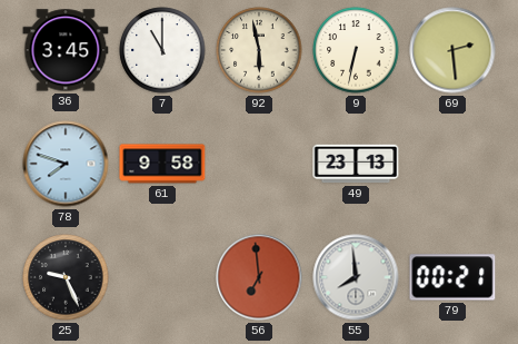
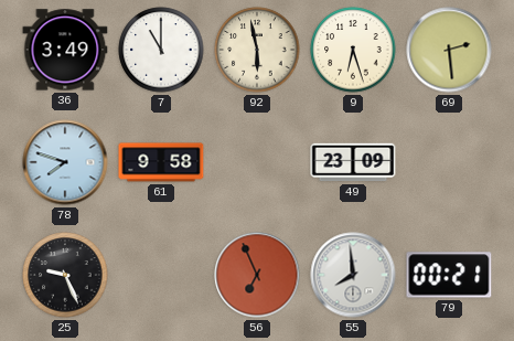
36: 3:45 -> 3:49 (65, 50)
9: 6:32 -> 6:27 (353, 50)
49: 23:13 -> 23:09 (353, 162)
56: 6:59 -> 6:56 (257, 275)
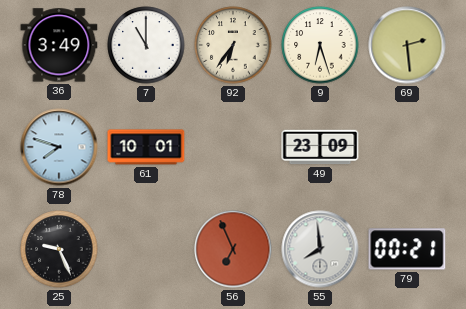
92: 5:58 -> 6:36 (233, 45)
61: 9:58 -> 10:01 (146, 147)
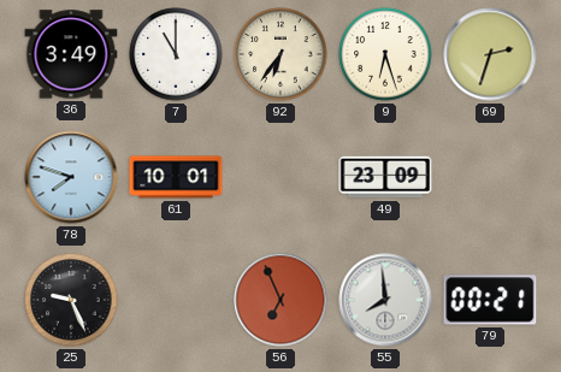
69: 2:29 -> 2:33 (490, 54)
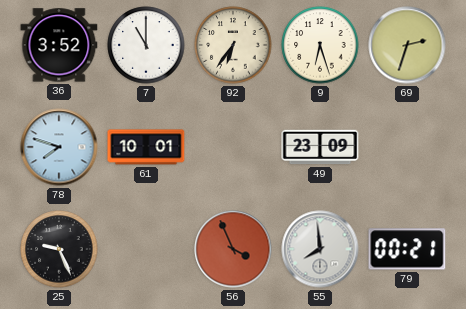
36: 3:49 -> 3:52 (59, 45)
56: 6:56 -> 3:56 (233, 249)
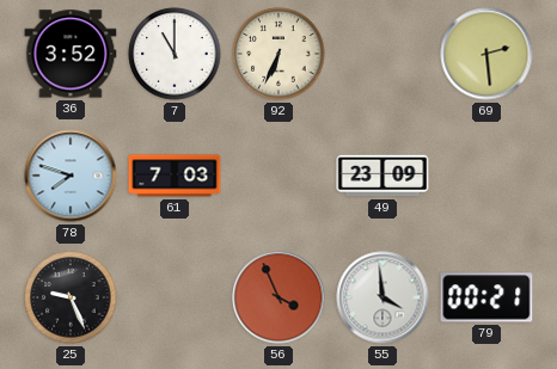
92: 6:36 -> 6:34 (278, 54)
9: 6:27 -> none (320, 45)
69: 2:33 -> 2:29 (486, 54)
61: 10:01 -> 7:03 (175, 176)
55: 7:59 -> 3:59 (382, 297)
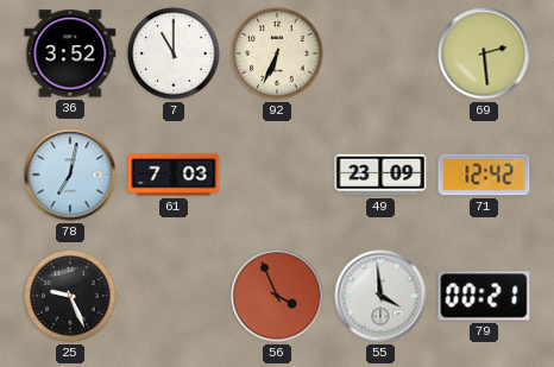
78: 7:48 -> 7:02 (70, 175)
71: none -> 12:42 (484, 175)
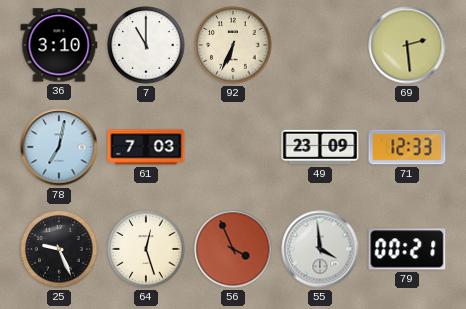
36: 3:52 -> 3:10 (59, 45)
71: 12:42 -> 12:33 (407, 147)
64: none -> 12:27 (146, 249)
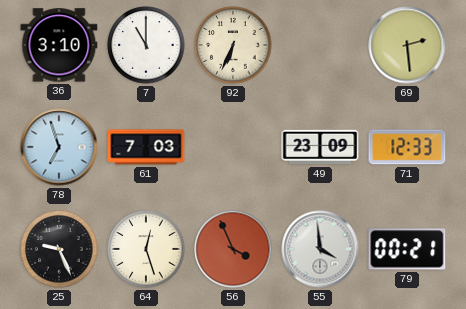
78: 7:02 -> 6:57 (59, 147)
